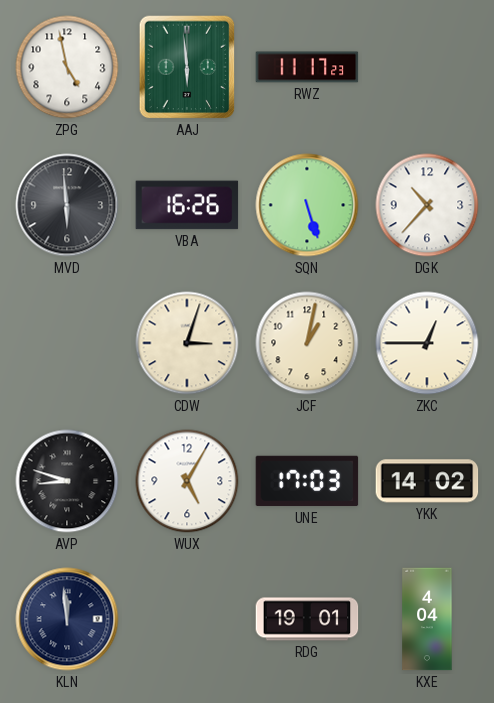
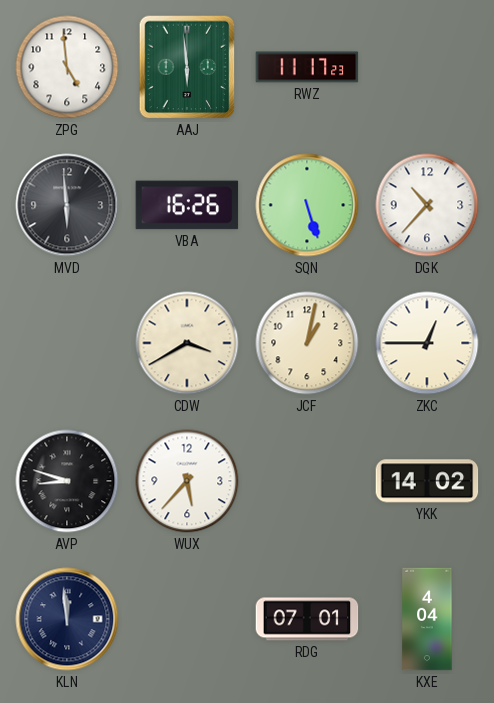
ZPG: 4:58 -> 4:59 (67, 67)
CDW: 3:03 -> 3:40 (187, 343)
WUX: 5:05 -> 5:37 (187, 481)
UNE: 17:03 -> none (307, 481)
RDG: 19:01 -> 07:01 (307, 619)
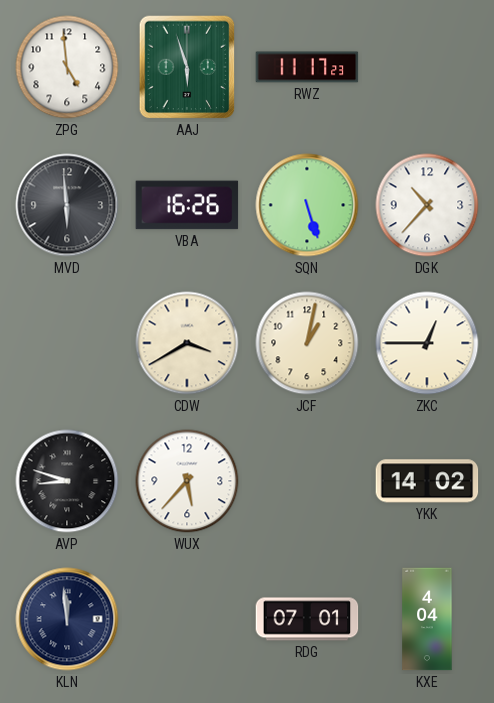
AAJ: 5:59 -> 5:57 (187, 67)
